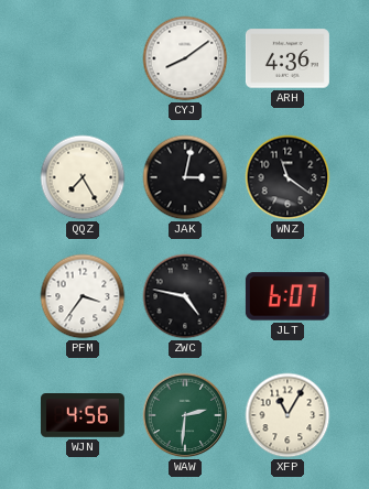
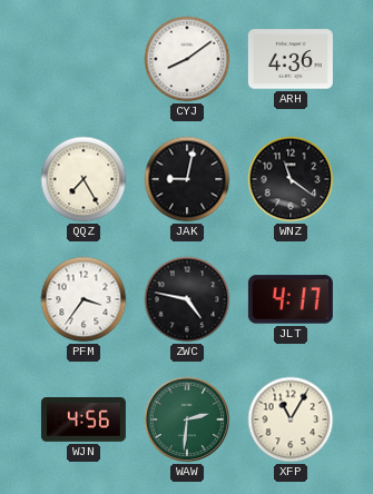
JAK: 3:02 -> 9:02 (187, 179)
JLT: 6:07 -> 4:17 (291, 299)
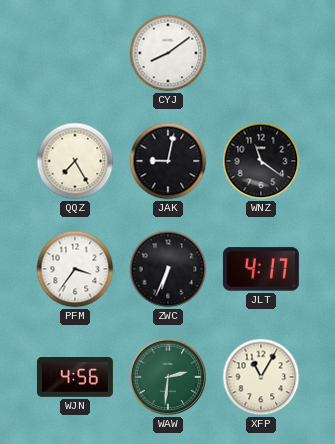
ARH: 4:36 -> none (291, 59)
ZWC: 4:47 -> 6:34 (168, 269)
